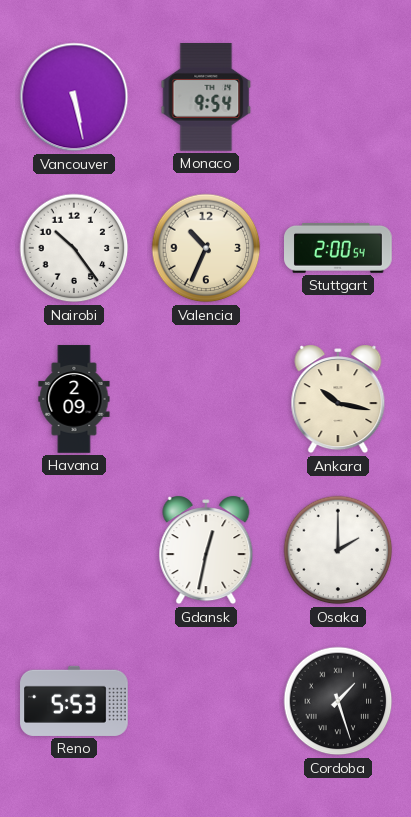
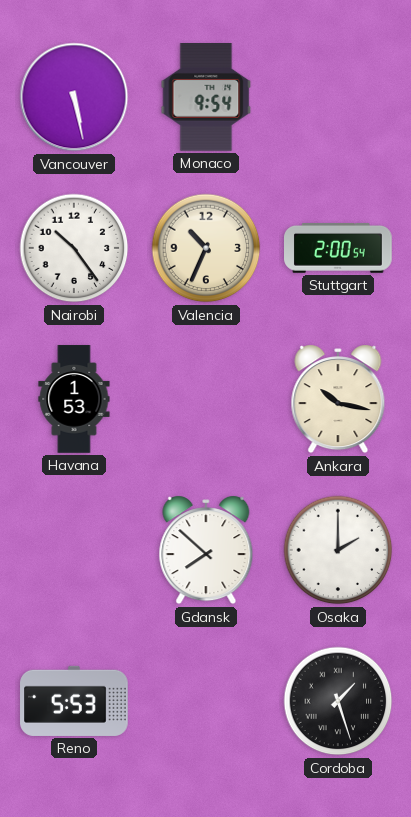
Havana: 2:09 -> 1:53 (74, 399)
Gdansk: 12:32 -> 7:52 (206, 550)
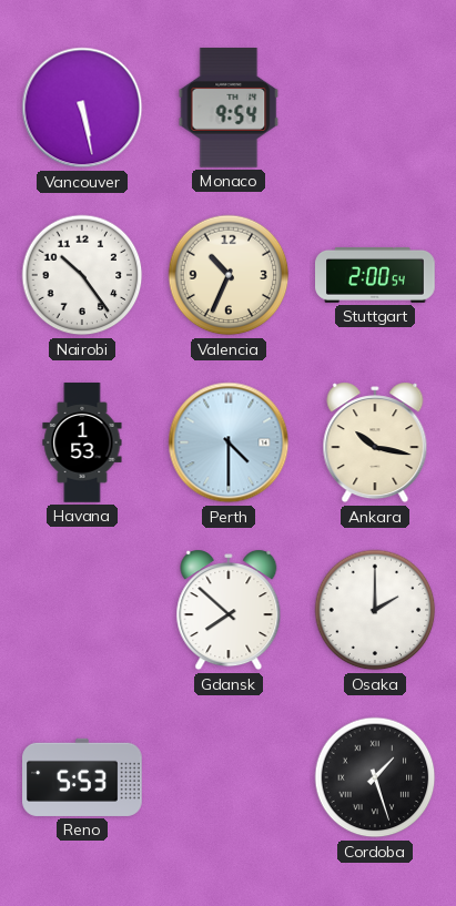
Perth: none -> 4:30 (229, 442)
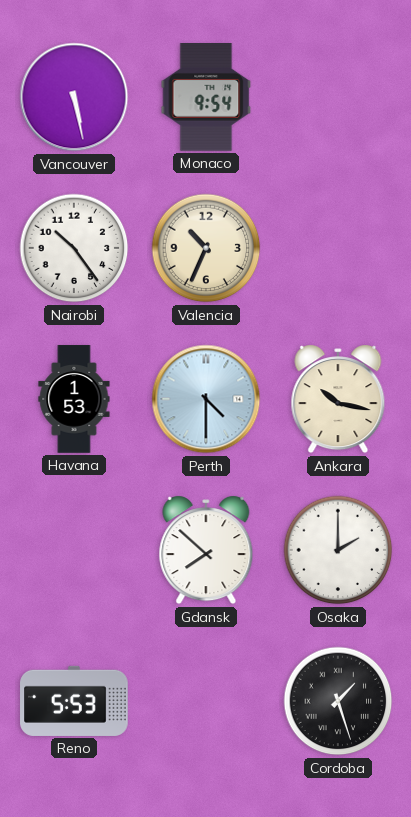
Stuttgart: 2:00 -> none (375, 275)
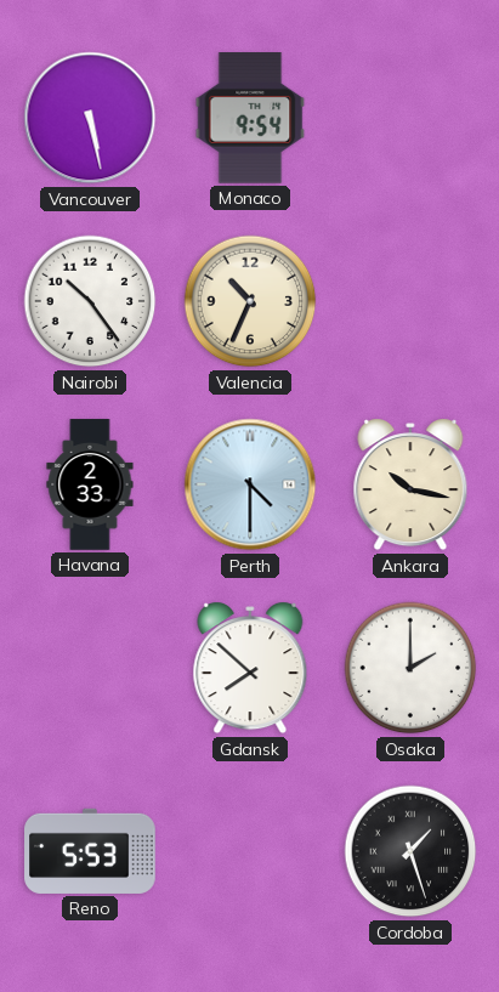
Havana: 1:53 -> 2:33 (90, 484)
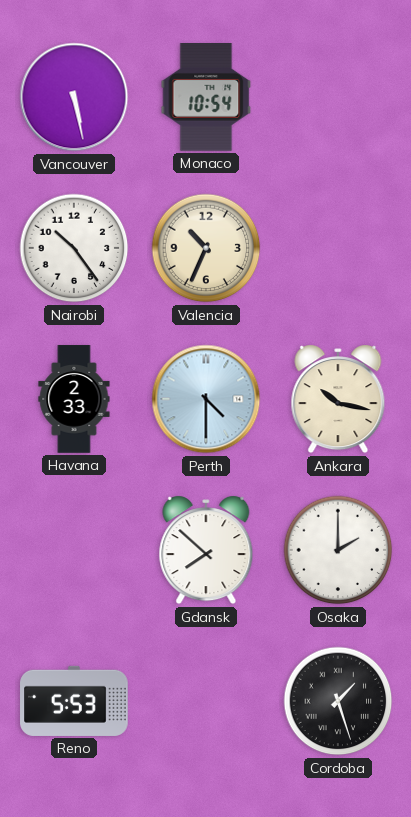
Monaco: 9:54 -> 10:54 (206, 98)
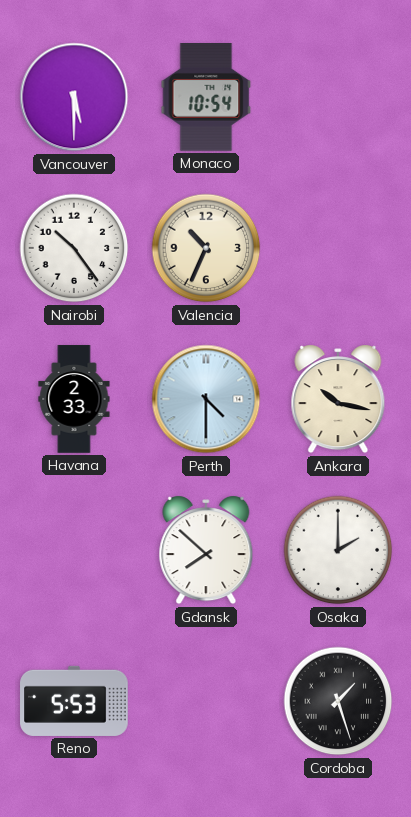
Vancouver: 5:28 -> 5:30 (74, 97)
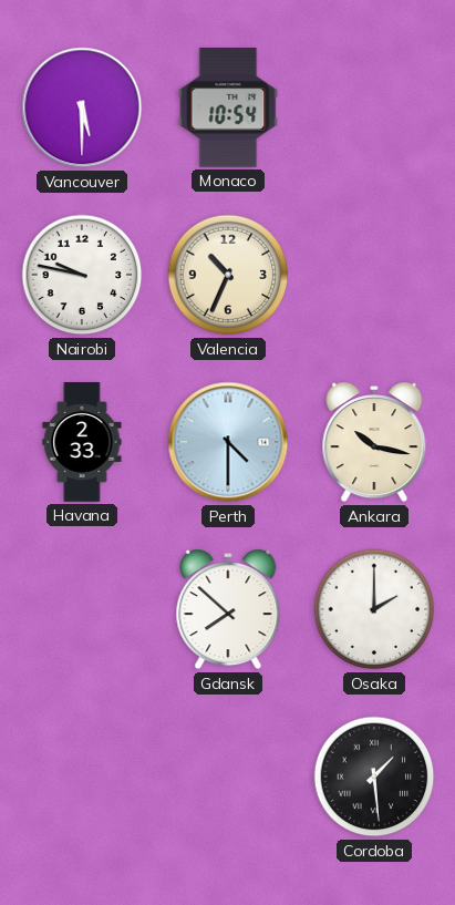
Nairobi: 10:24 -> 9:47 (82, 275)
Reno: 5:53 -> none (74, 701)
Cordoba: 1:27 -> 1:29 (374, 777)
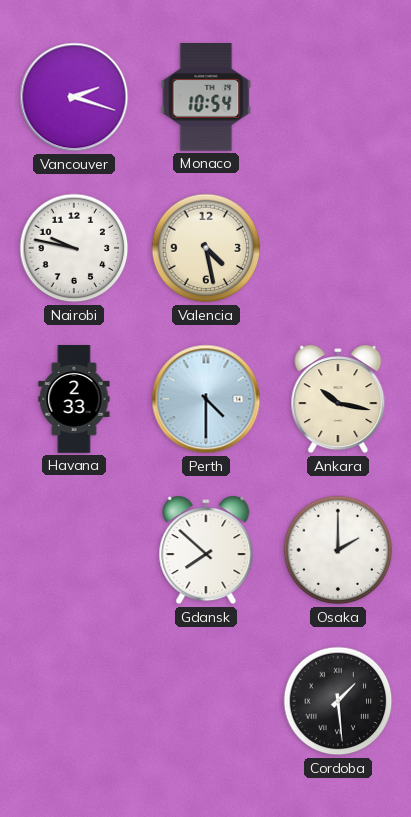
Vancouver: 5:30 -> 2:18 (74, 97)
Valencia: 10:34 -> 4:28 (206, 248)
